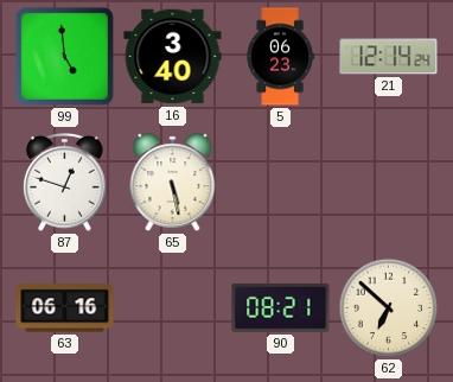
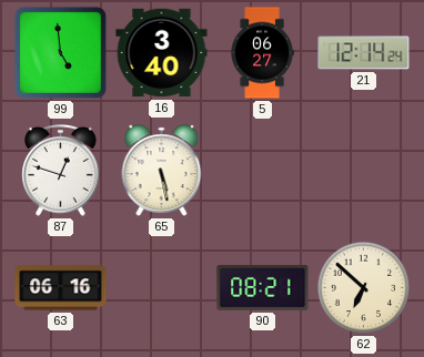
5: 06:23 -> 06:27 (262, 53)
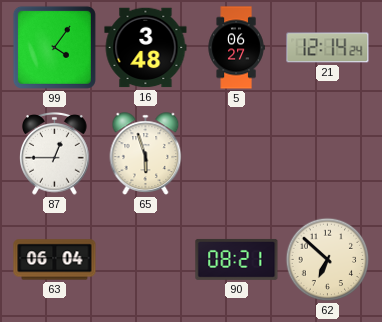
99: 4:59 -> 4:06 (54, 47)
16: 3:40 -> 3:48 (146, 48)
87: 12:48 -> 12:45 (55, 154)
65: 5:28 -> 5:57 (146, 154)
63: 06:16 -> 06:04 (55, 260)
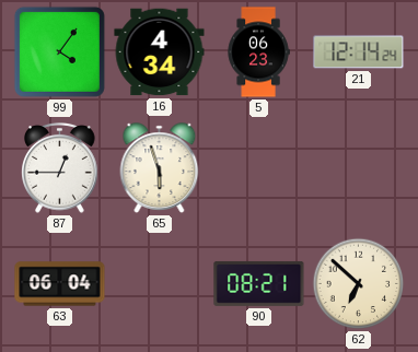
16: 3:48 -> 4:34 (160, 52)
5: 06:27 -> 06:23 (258, 52)
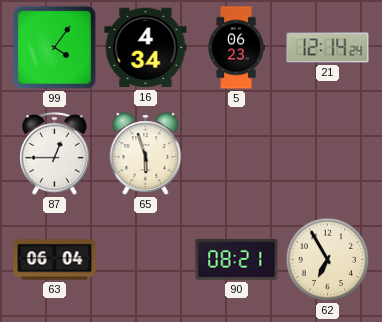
62: 6:52 -> 6:55 (328, 260)
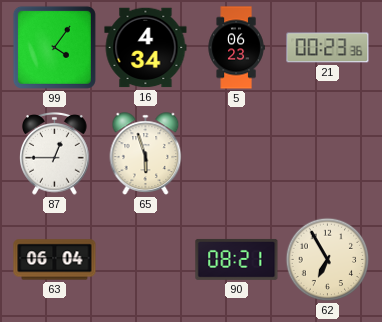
21: 12:14 -> 00:23 (328, 48)
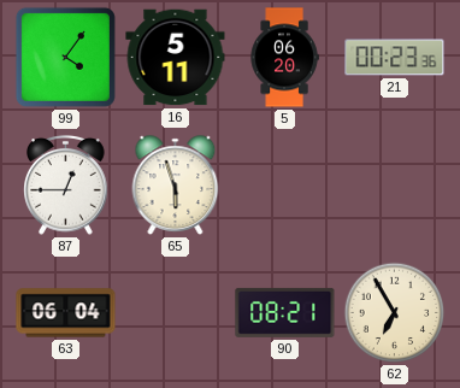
16: 4:34 -> 5:11 (176, 58)
5: 06:23 -> 06:20 (284, 58)
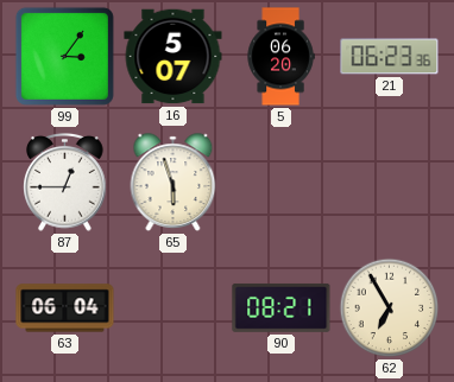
99: 4:06 -> 3:06 (64, 56)
16: 5:11 -> 5:07 (174, 57)
21: 00:23 -> 06:23 (390, 57)
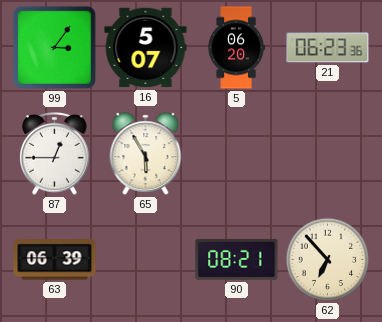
65: 5:57 -> 5:55 (146, 154)
63: 06:04 -> 06:39 (55, 260)
62: 6:55 -> 6:53 (328, 260)
